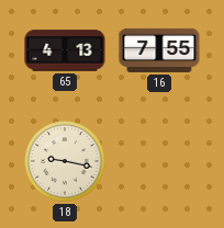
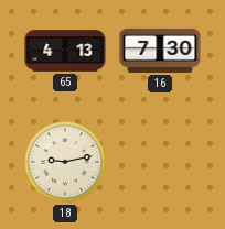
16: 7:55 -> 7:30 (160, 51)
18: 9:17 -> 9:13 (65, 162)
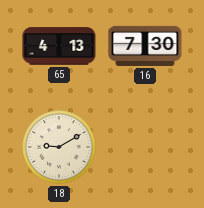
18: 9:13 -> 9:10 (59, 147)
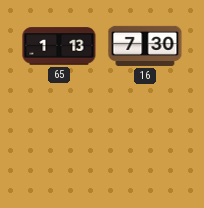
65: 4:13 -> 1:13 (59, 46)
18: 9:10 -> none (59, 147)
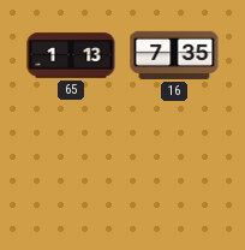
16: 7:30 -> 7:35 (174, 55)
